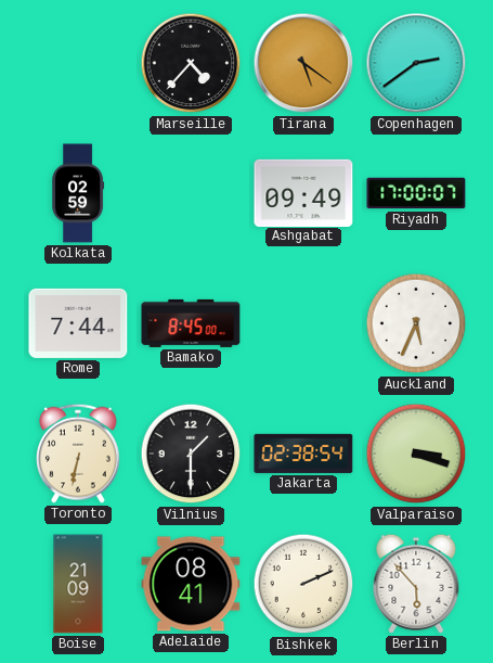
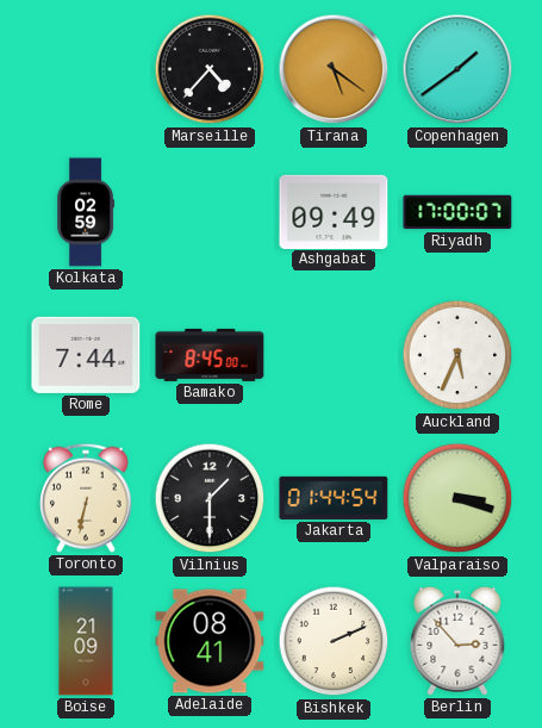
Copenhagen: 2:39 -> 1:39 (457, 69)
Jakarta: 02:38 -> 01:44 (334, 498)
Berlin: 5:53 -> 2:53 (457, 641)
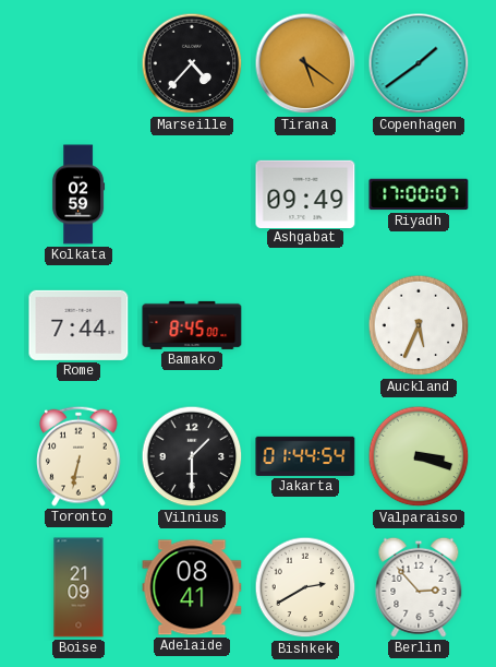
Bishkek: 2:11 -> 2:40 (305, 587)
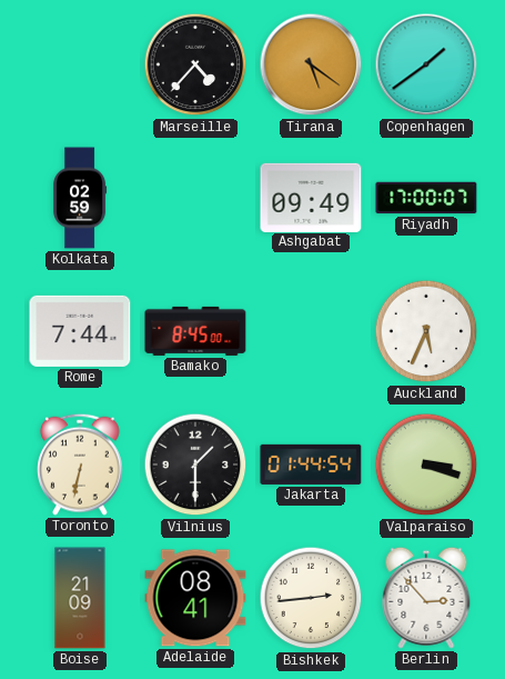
Bishkek: 2:40 -> 2:44 (311, 598)
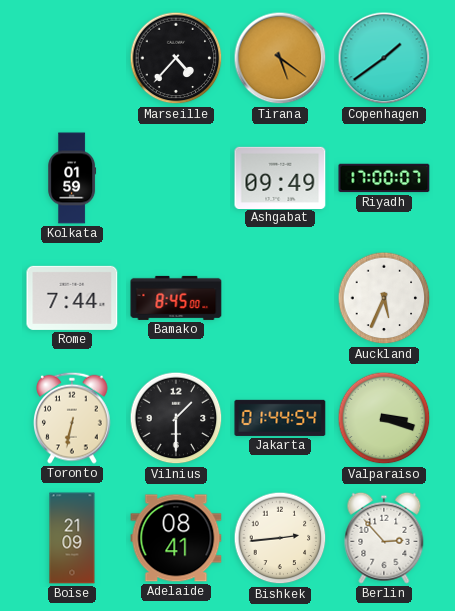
Kolkata: 02:59 -> 01:59 (72, 178)
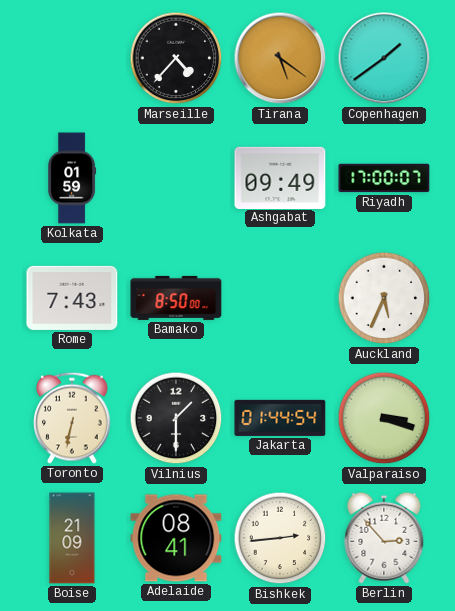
Rome: 7:44 -> 7:43 (72, 298)
Bamako: 8:45 -> 8:50 (176, 298)
